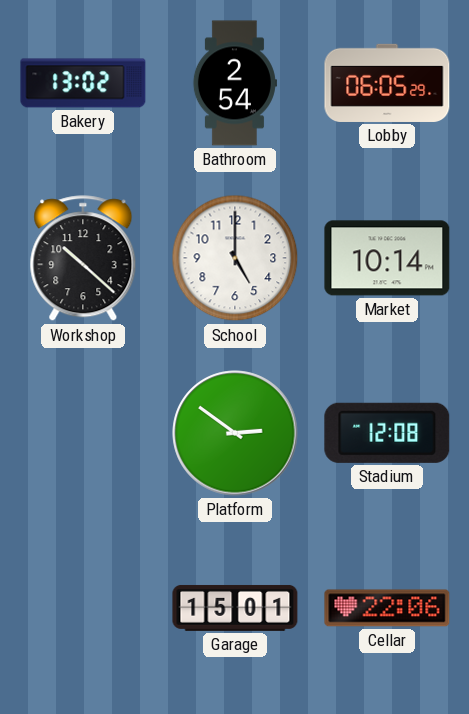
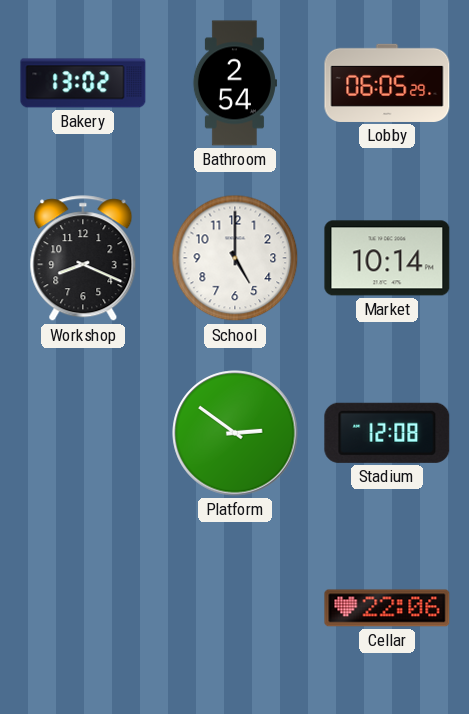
Workshop: 10:22 -> 8:19 (83, 259)
Garage: 15:01 -> none (235, 608)
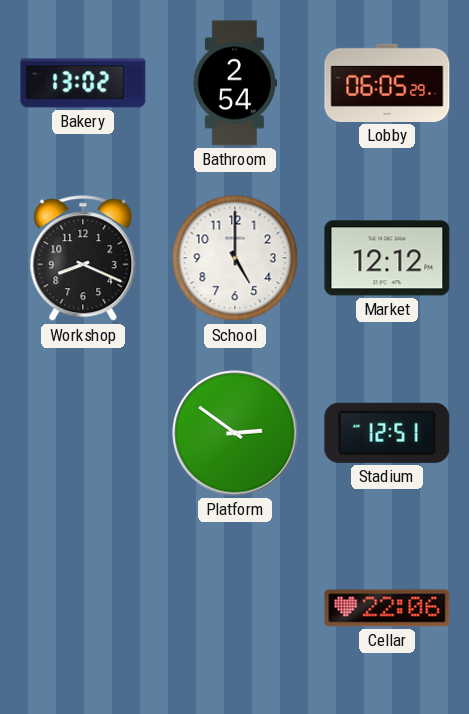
Market: 10:14 -> 12:12 (387, 258)
Stadium: 12:08 -> 12:51 (387, 433)
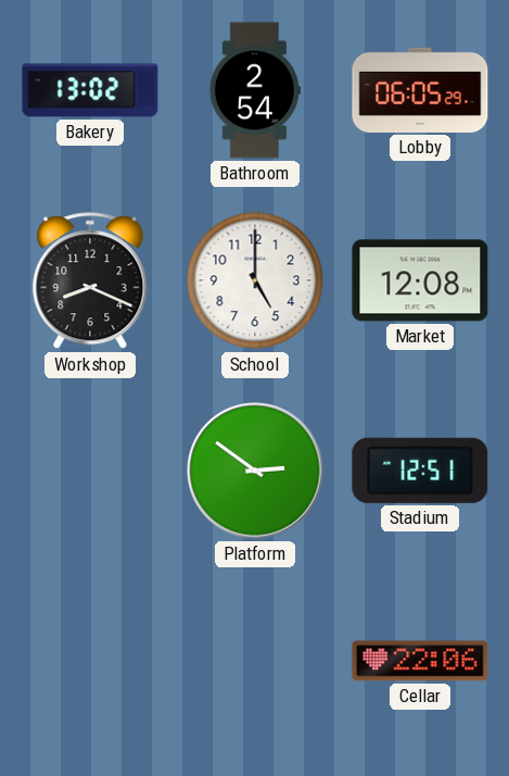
Market: 12:12 -> 12:08 (420, 280)
